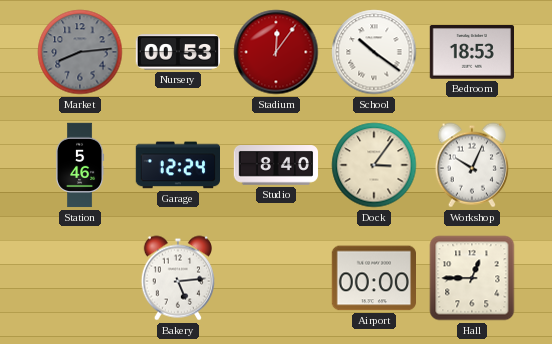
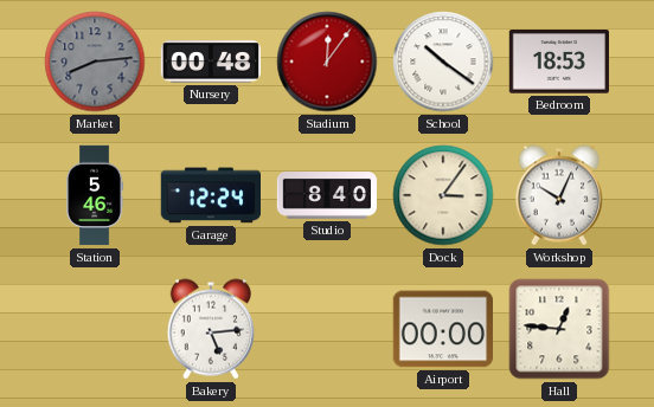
Nursery: 00:53 -> 00:48 (210, 62)
Hall: 12:45 -> 12:46 (559, 329)
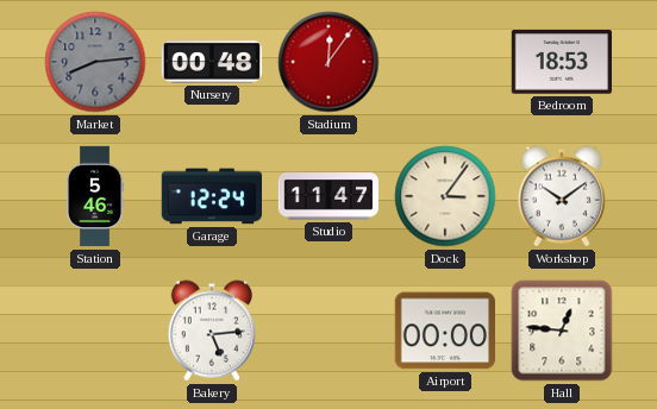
School: 10:21 -> none (443, 62)
Studio: 8:40 -> 11:47 (328, 197)
Workshop: 10:04 -> 10:09 (562, 196)
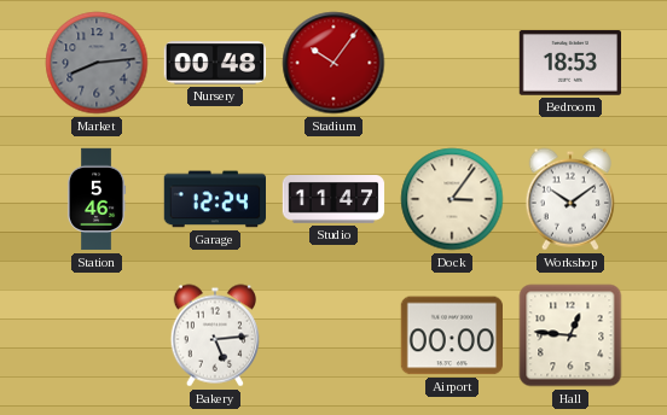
Stadium: 12:06 -> 10:06 (333, 63)
